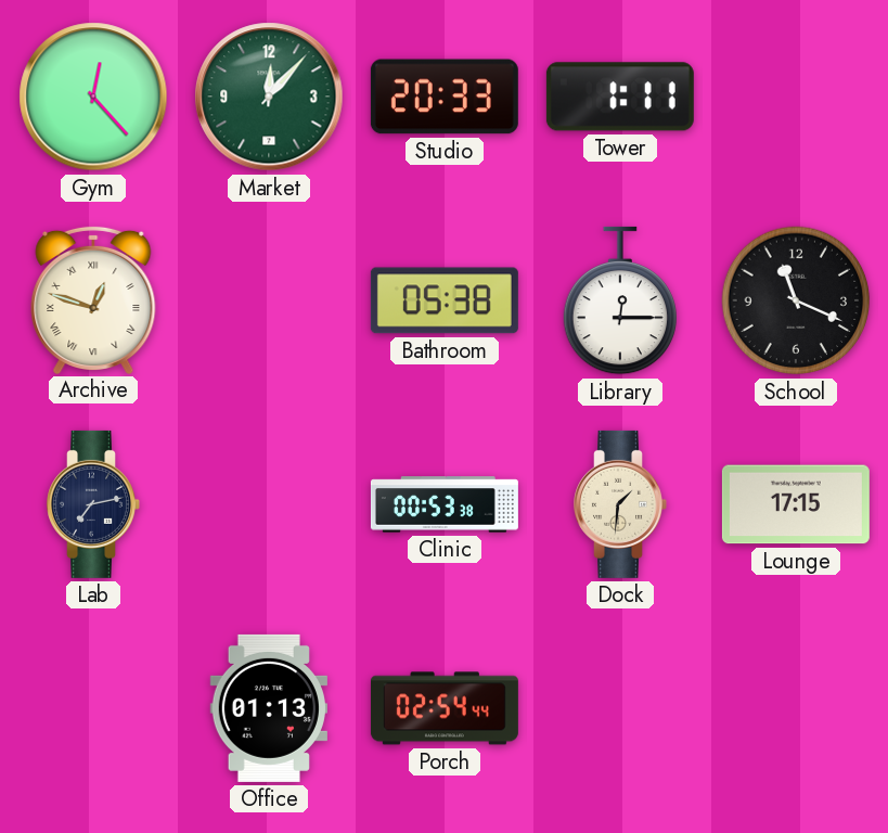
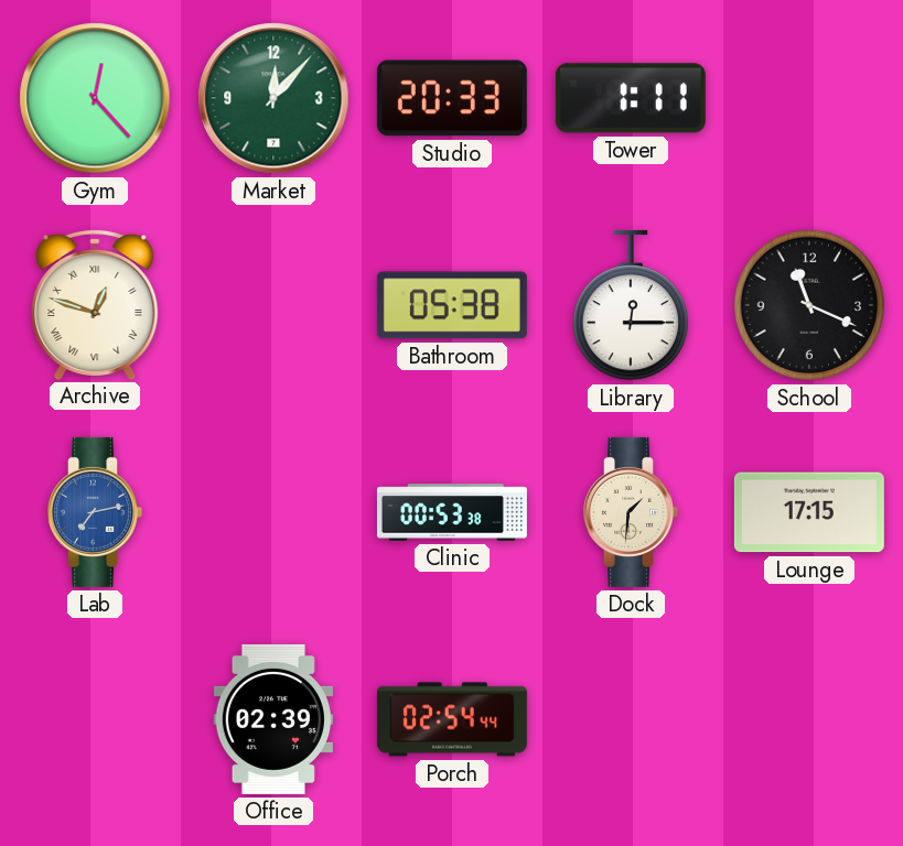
Lab dial: navy -> blue (95, 512)
Office: 01:13 -> 02:39 (273, 719)
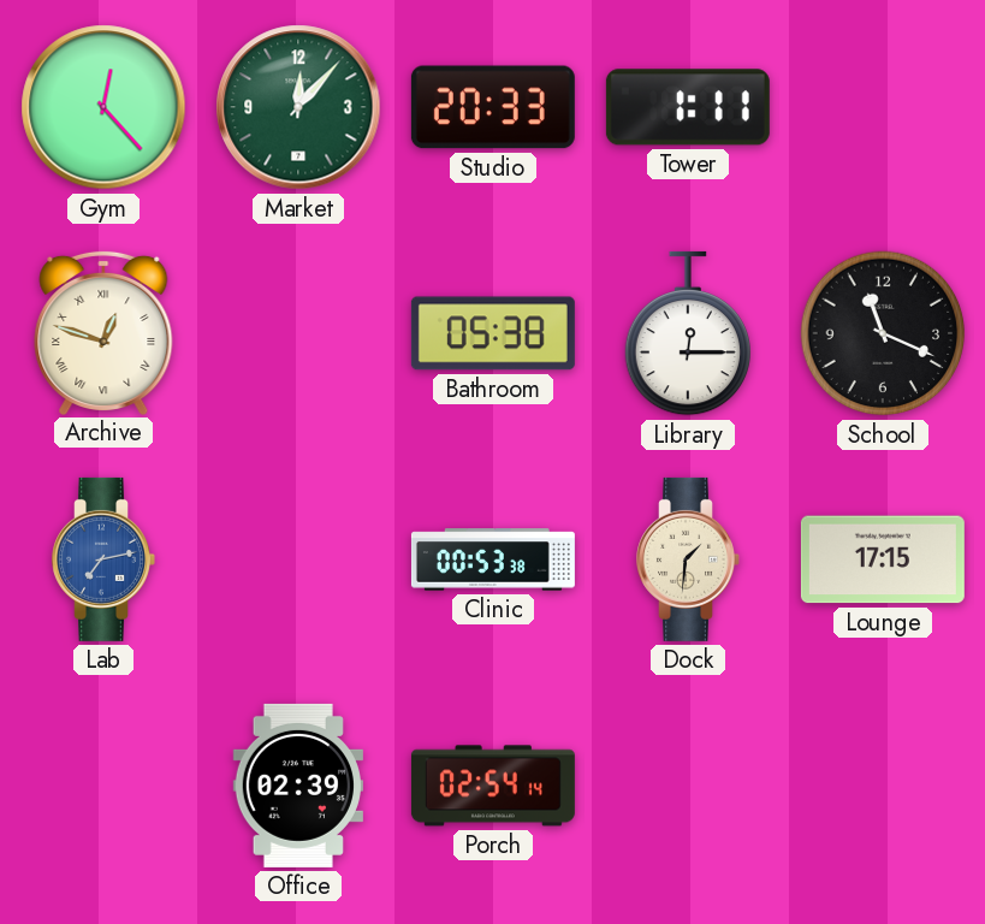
Porch: 02:54:44 -> 02:54:14 (493, 786)
